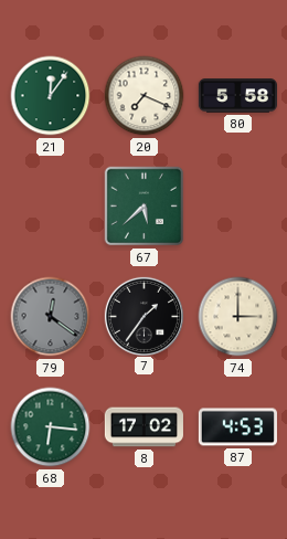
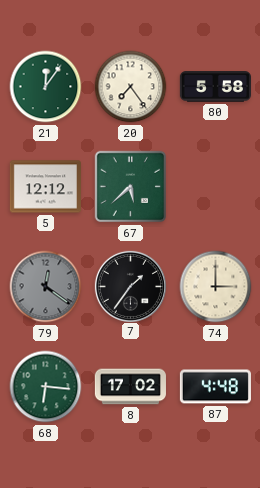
20: 7:19 -> 7:24 (131, 87)
5: none -> 12:12 (45, 187)
87: 4:53 -> 4:48 (215, 387)
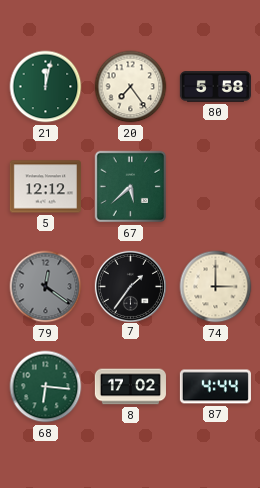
21: 12:06 -> 12:02 (46, 87)
87: 4:48 -> 4:44 (215, 387)
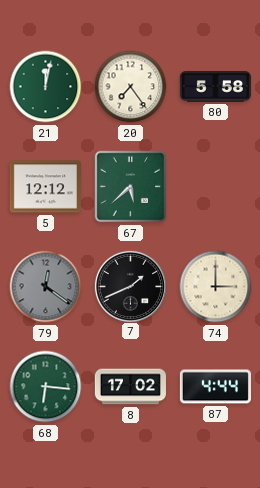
7: 1:36 -> 1:41 (130, 286)
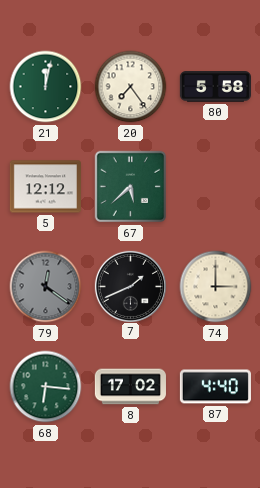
87: 4:44 -> 4:40 (215, 387)
